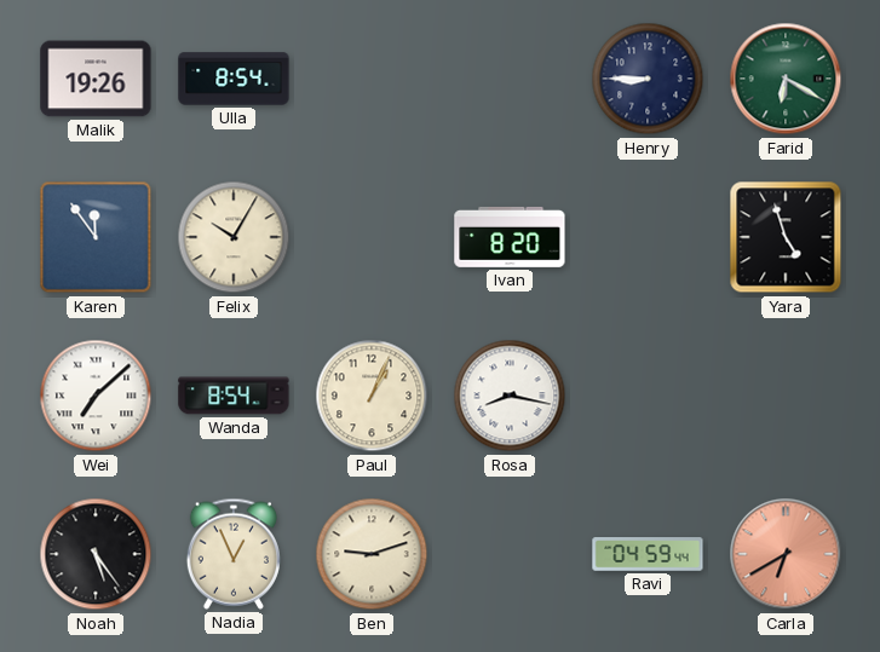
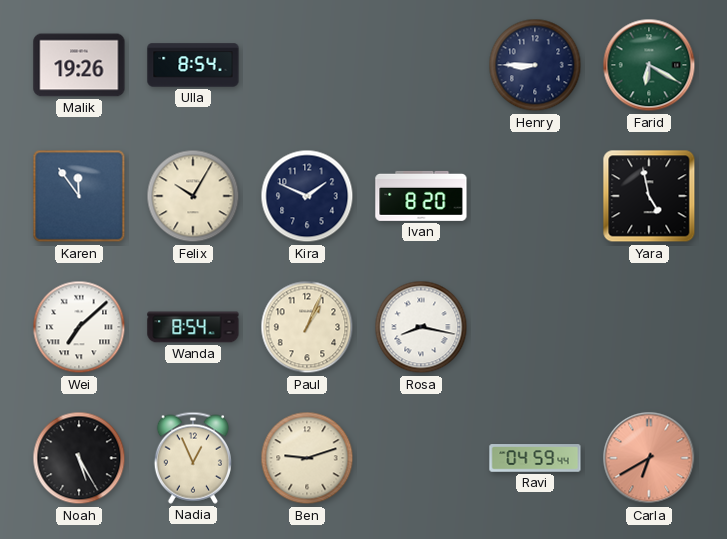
Kira: none -> 1:49 (307, 196)
Yara: 4:57 -> 4:58 (649, 196)
Noah: 5:24 -> 5:25 (79, 458)
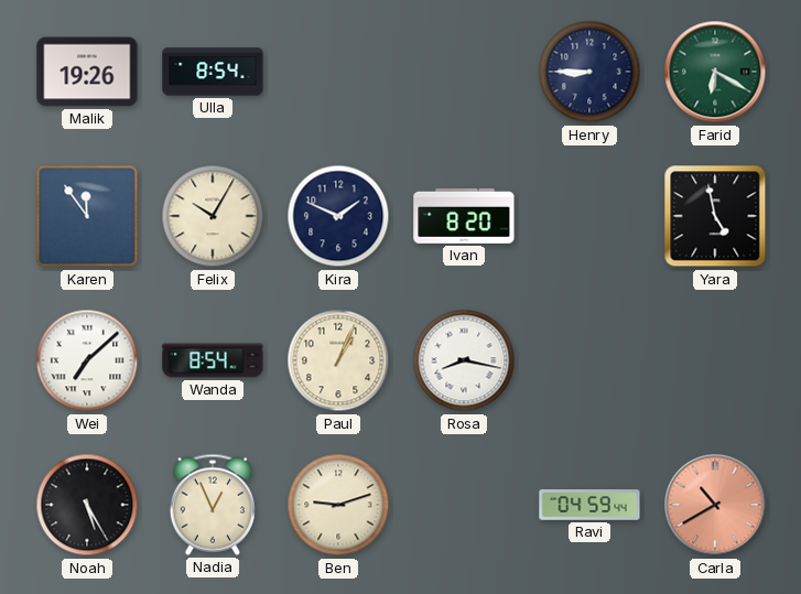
Carla: 6:40 -> 10:40 (715, 505)
